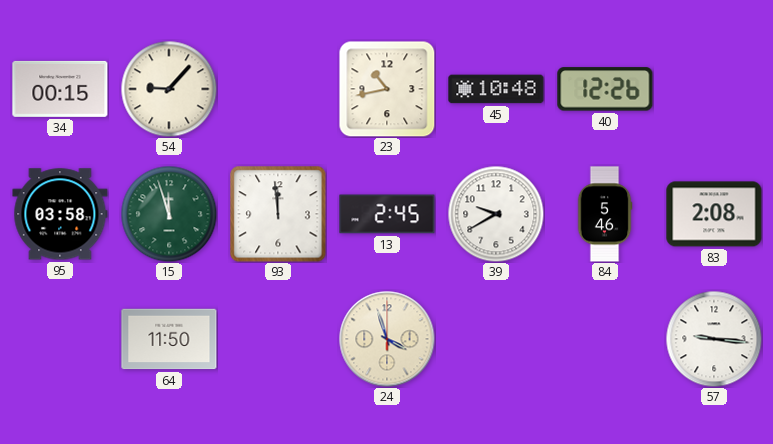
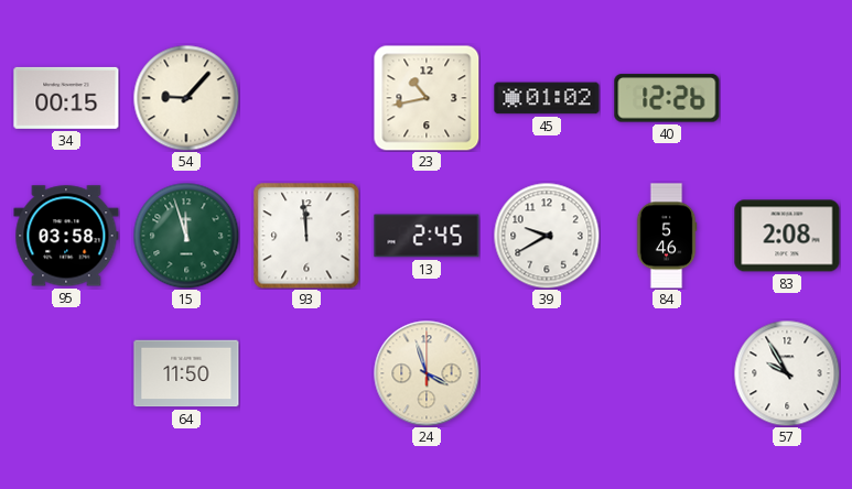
45: 10:48 -> 01:02 (547, 98)
57: 9:16 -> 9:55 (787, 373)
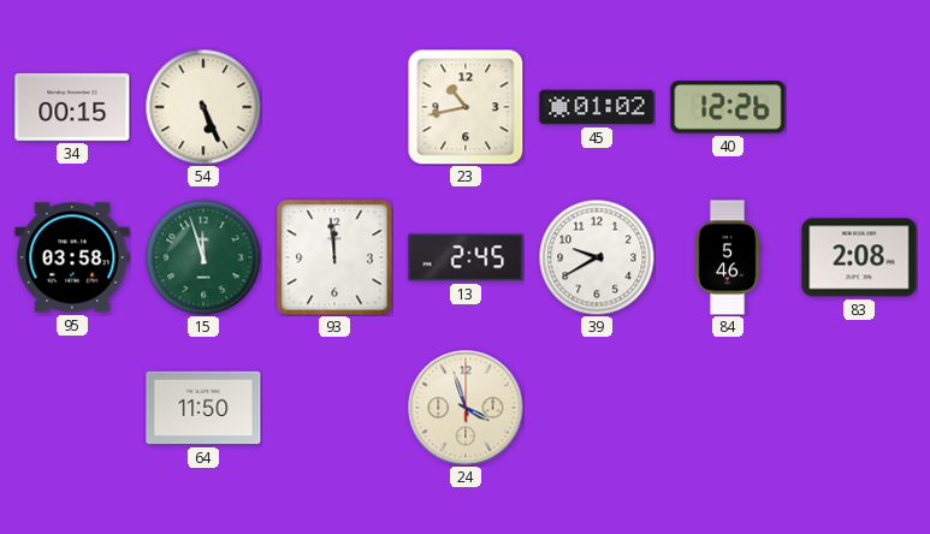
54: 9:07 -> 5:26 (203, 107)
57: 9:55 -> none (787, 373)
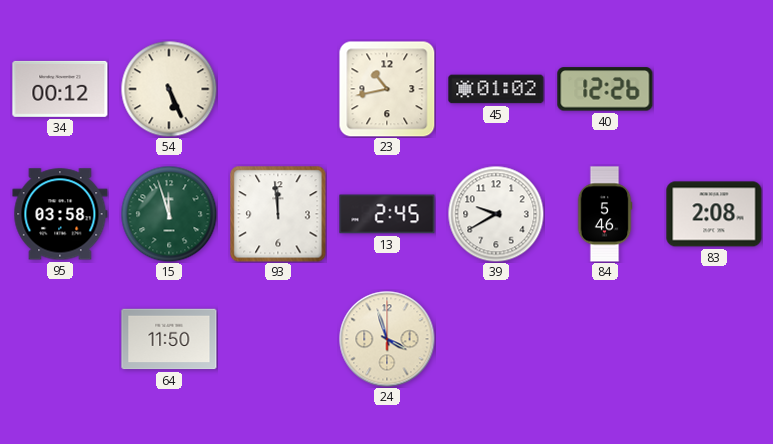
34: 00:15 -> 00:12 (60, 89)
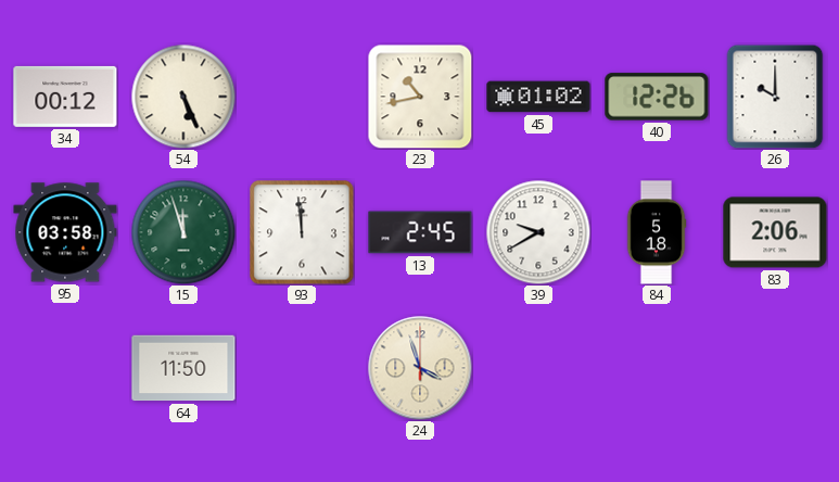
26: none -> 10:00 (775, 97)
84: 5:46 -> 5:18 (657, 232)
83: 2:08 -> 2:06 (775, 232)
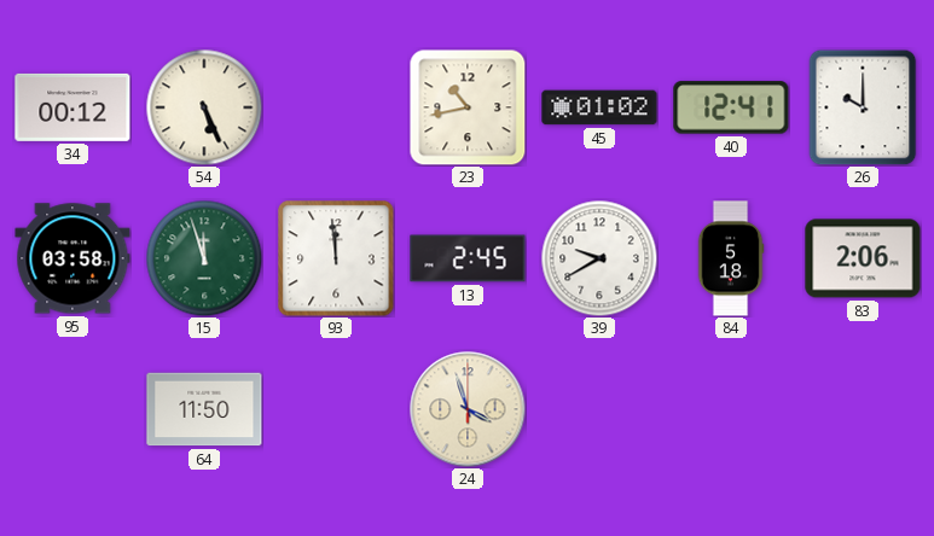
40: 12:26 -> 12:41 (731, 107)
